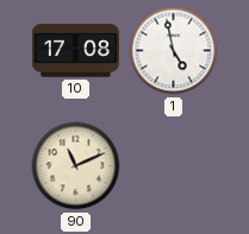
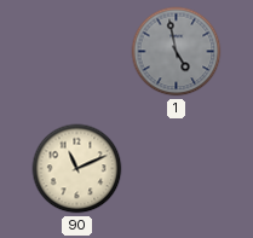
10: 17:08 -> none (75, 51)
1 dial: white -> grey (177, 52)
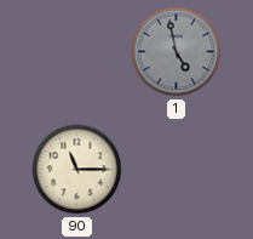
90: 11:11 -> 11:15 (77, 170)
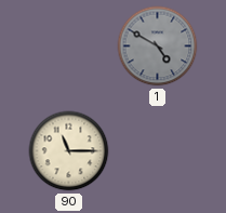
1: 4:58 -> 4:50 (158, 46)
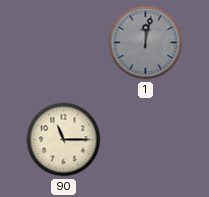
1: 4:50 -> 12:02 (146, 43)
